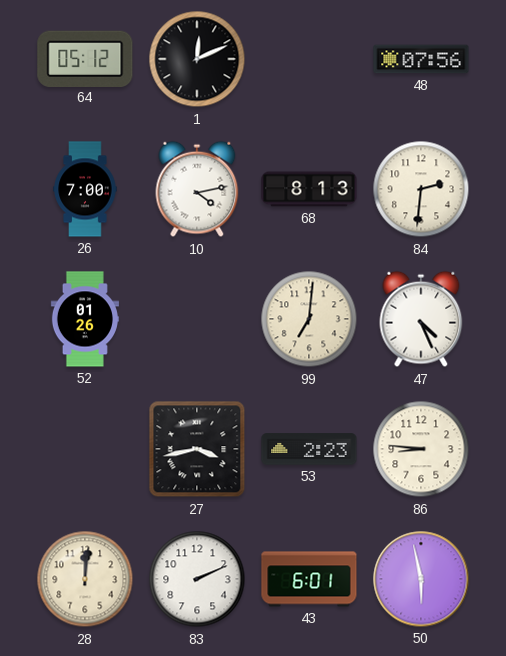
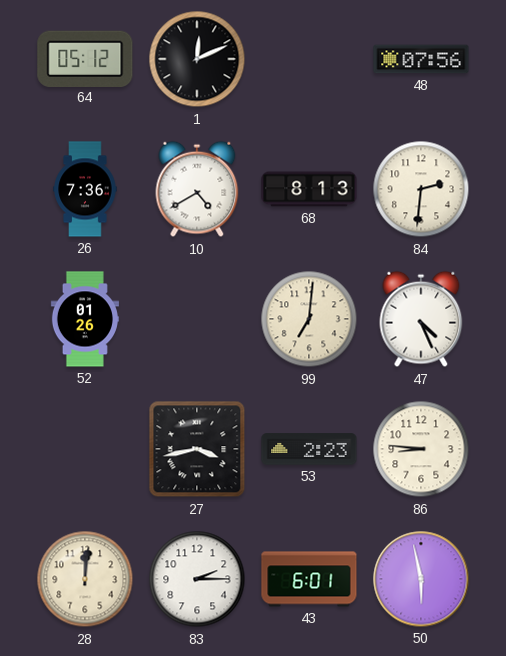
26: 7:00 -> 7:36 (85, 189)
10: 4:13 -> 4:40 (197, 189)
83: 2:11 -> 2:15 (197, 579)
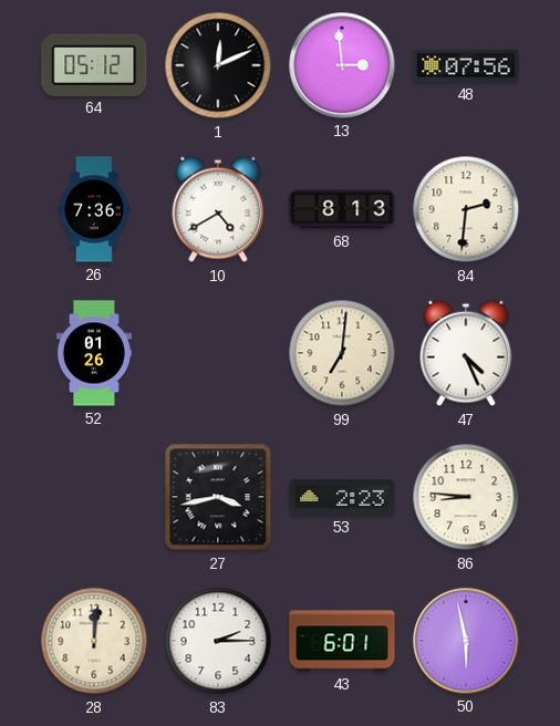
13: none -> 2:59 (342, 65)
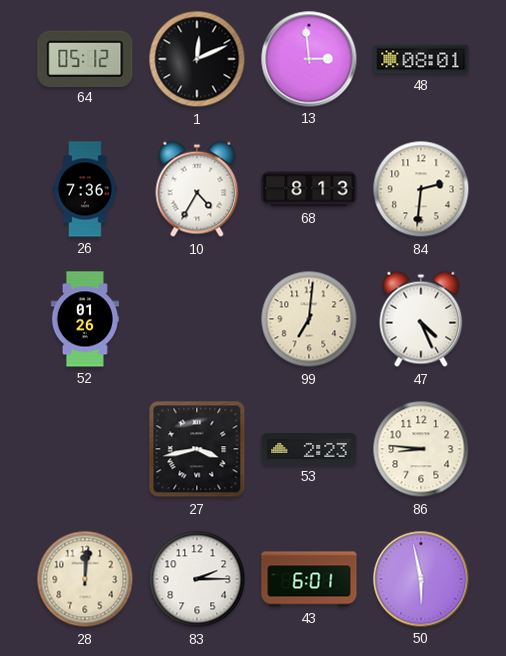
48: 07:56 -> 08:01 (421, 59)
10: 4:40 -> 4:35 (197, 189)
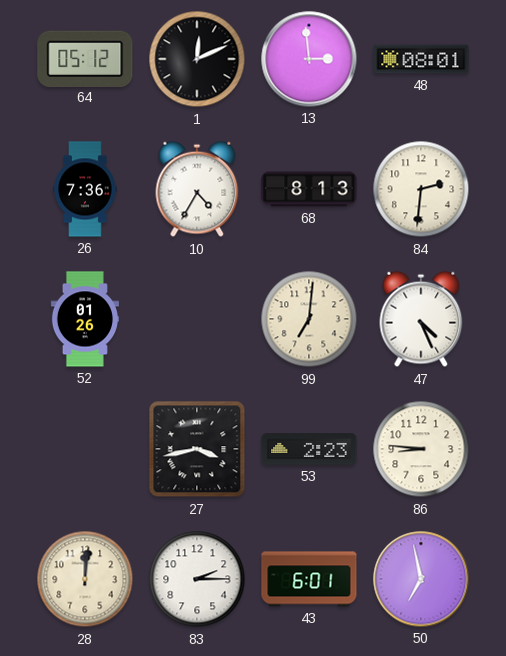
50: 5:58 -> 6:58 (421, 579)
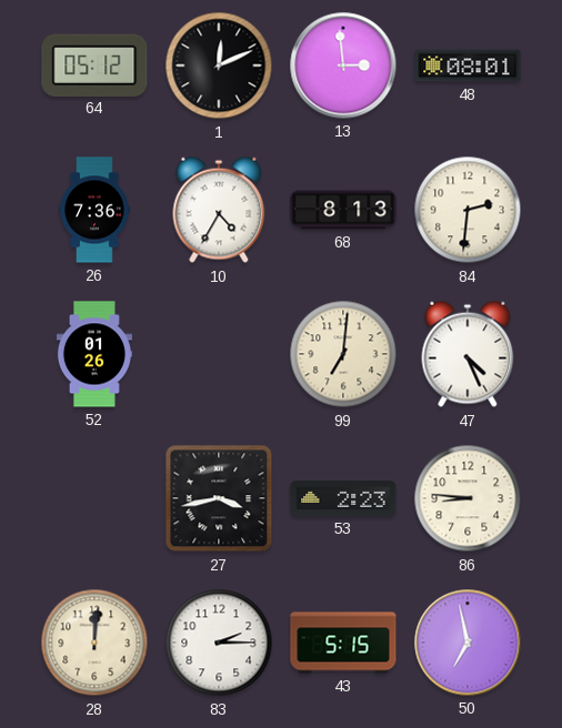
43: 6:01 -> 5:15 (343, 643)
